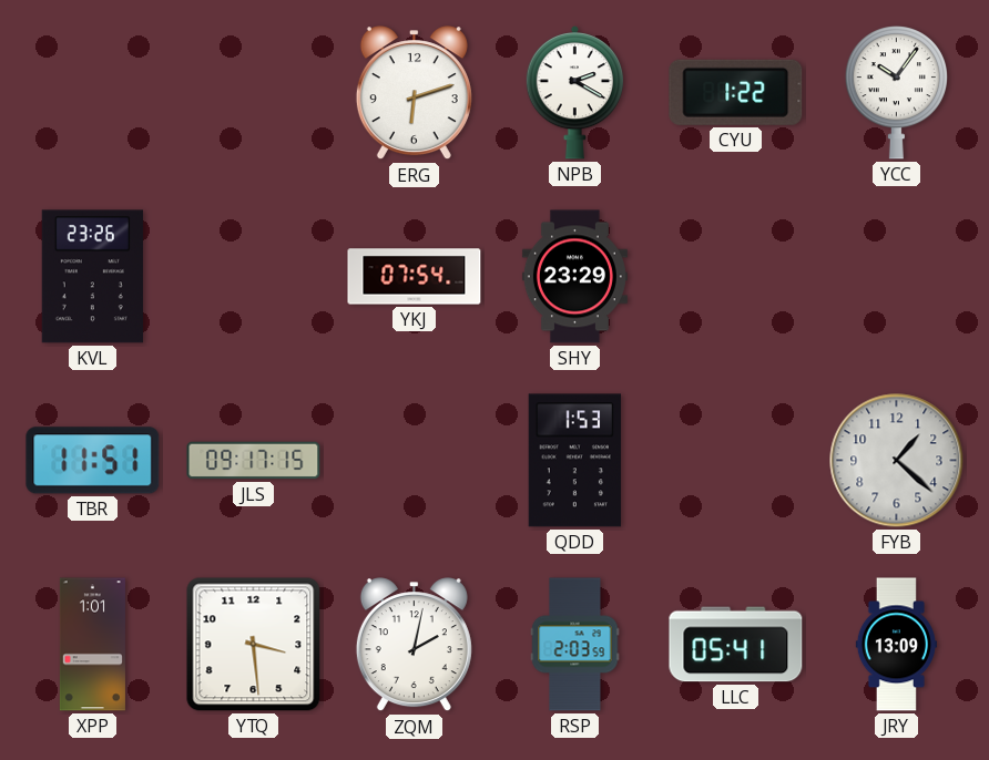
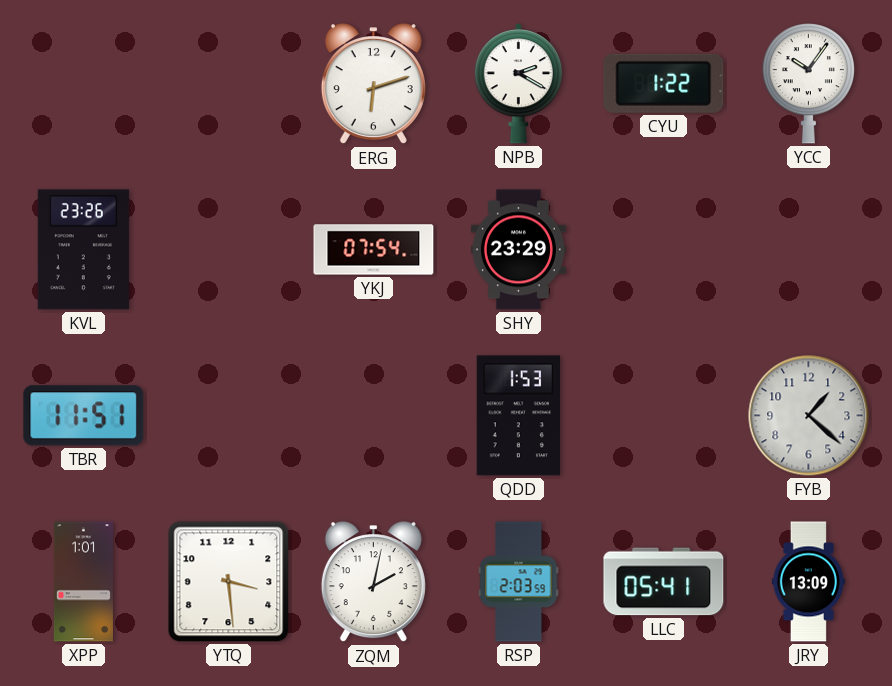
JLS: 09:17 -> none (254, 461)
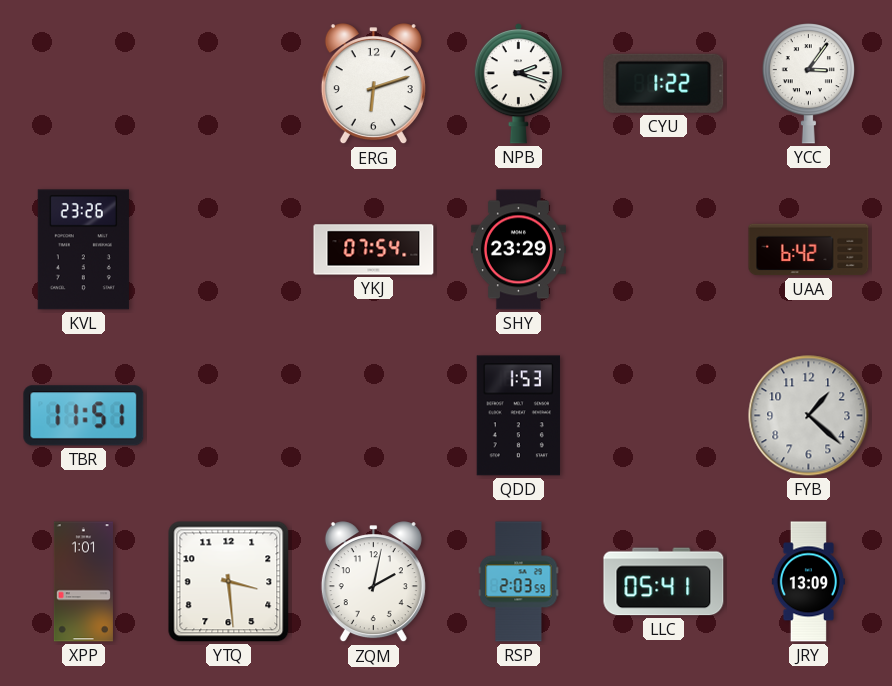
NPB: 2:20 -> 2:18 (518, 84)
YCC: 10:06 -> 3:06 (808, 84)
UAA: none -> 6:42 (809, 250)
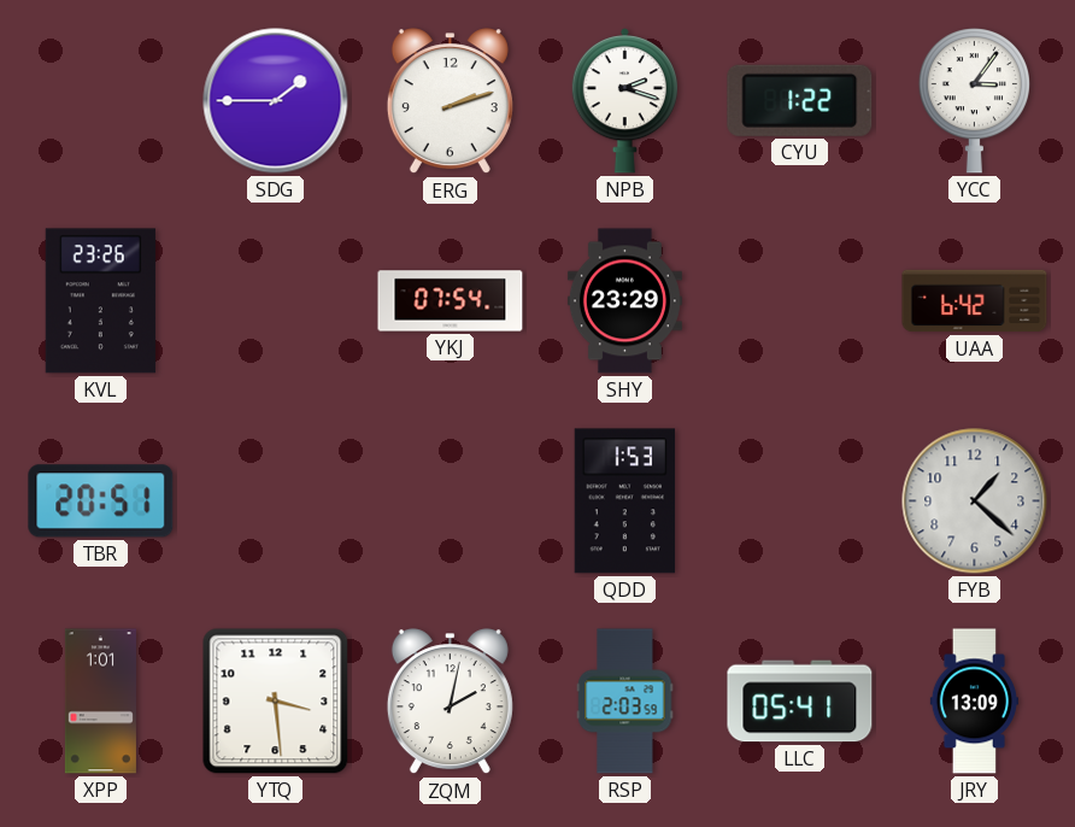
SDG: none -> 1:45 (276, 101)
ERG: 6:12 -> 2:12 (450, 101)
TBR: 11:51 -> 20:51 (101, 502)
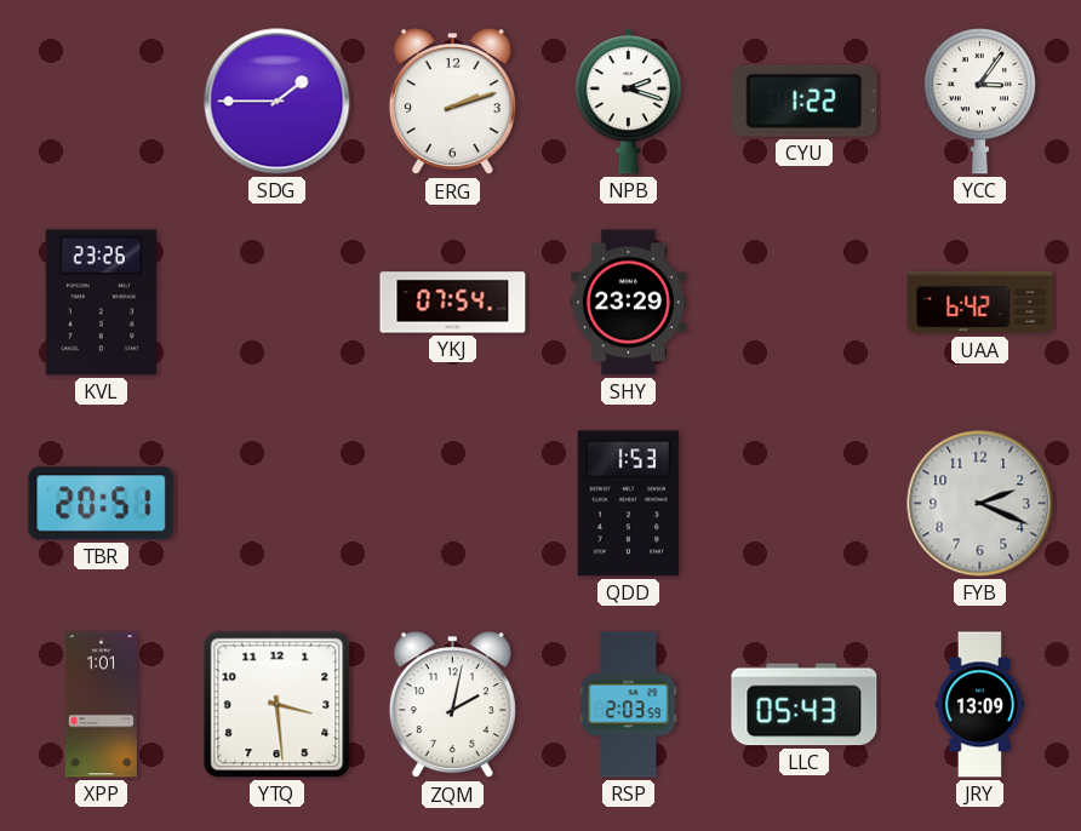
FYB: 1:22 -> 2:19 (980, 504)
LLC: 05:41 -> 05:43 (805, 705)
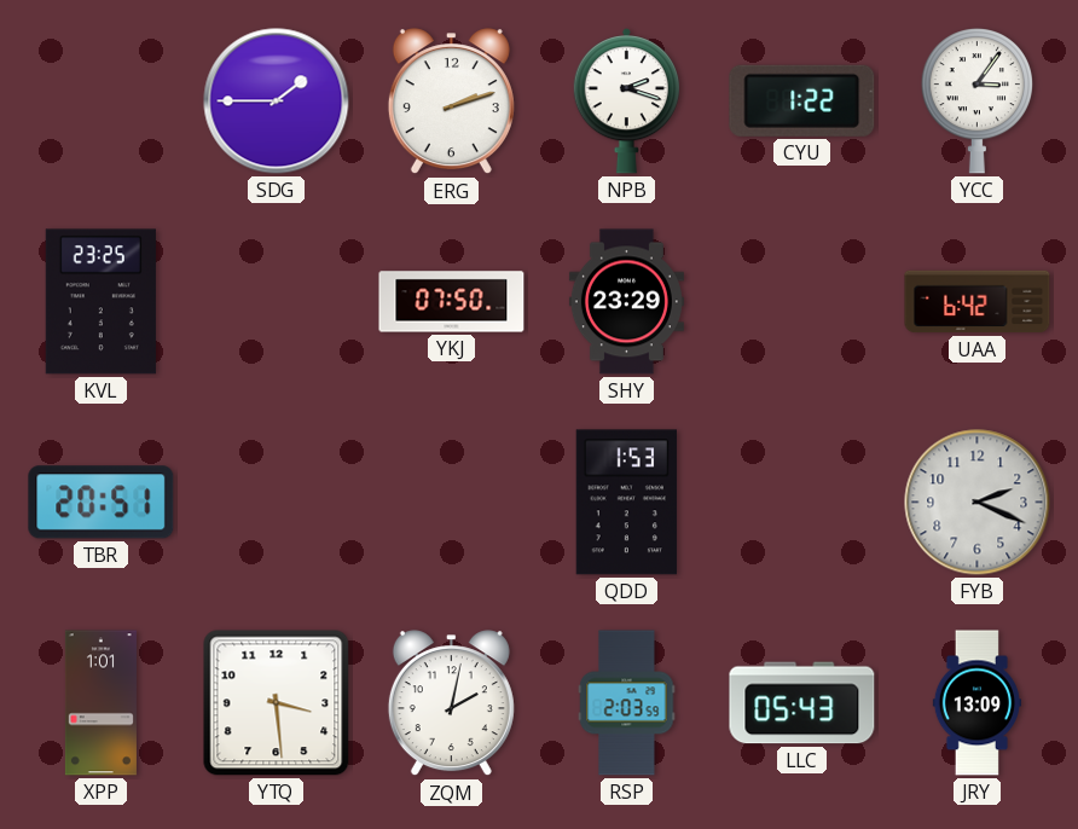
KVL: 23:26 -> 23:25 (100, 302)
YKJ: 07:54 -> 07:50 (452, 302)
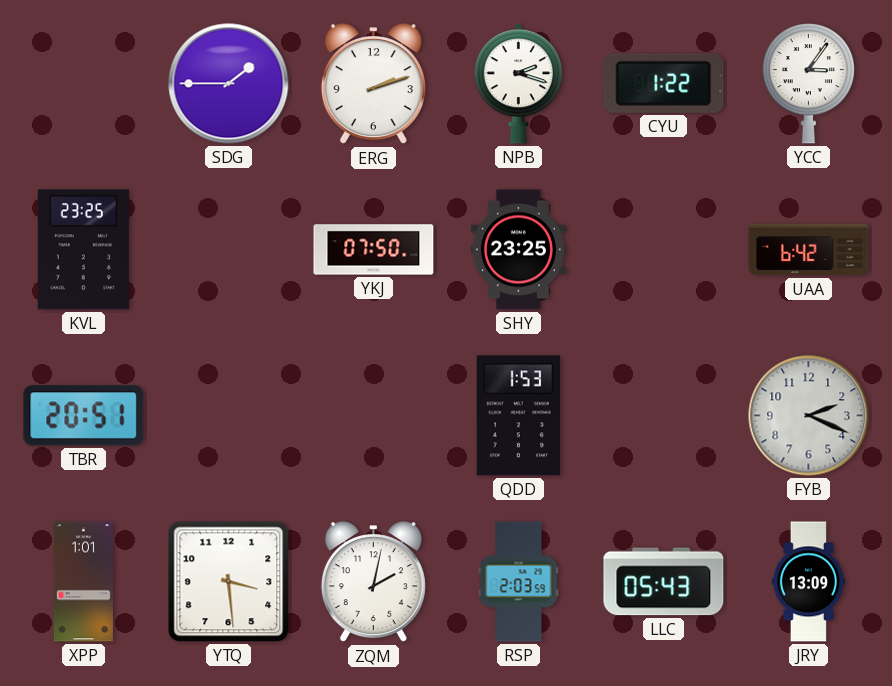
SHY: 23:29 -> 23:25 (518, 250)
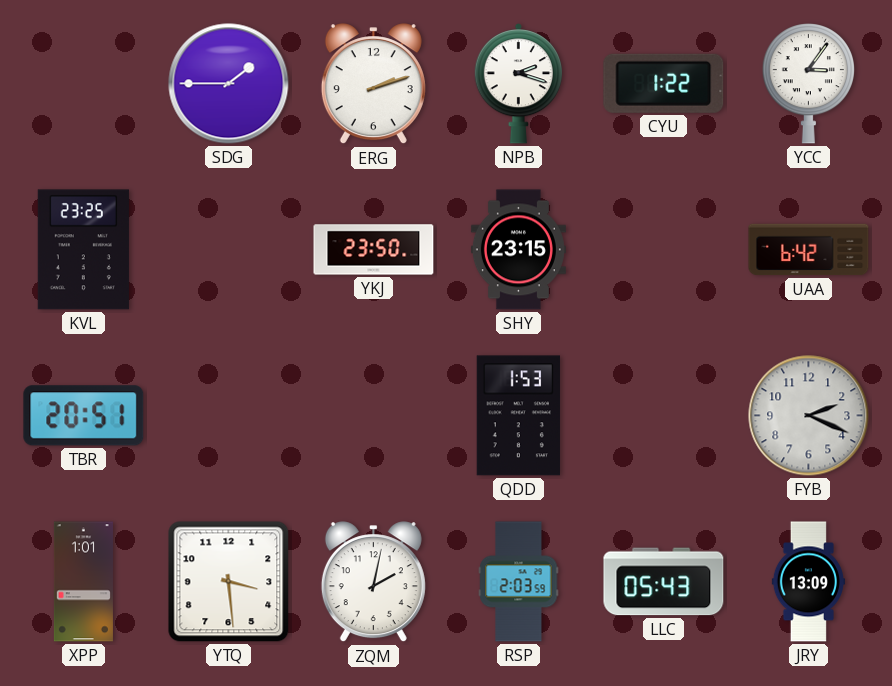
YKJ: 07:50 -> 23:50 (374, 250)
SHY: 23:25 -> 23:15 (518, 250)
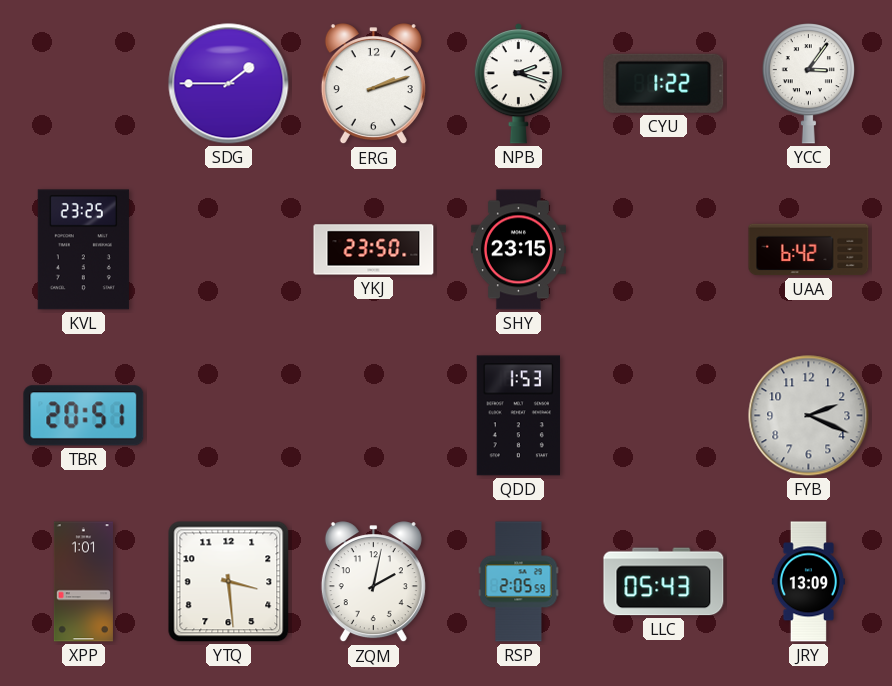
RSP: 2:03 -> 2:05 (519, 582)
